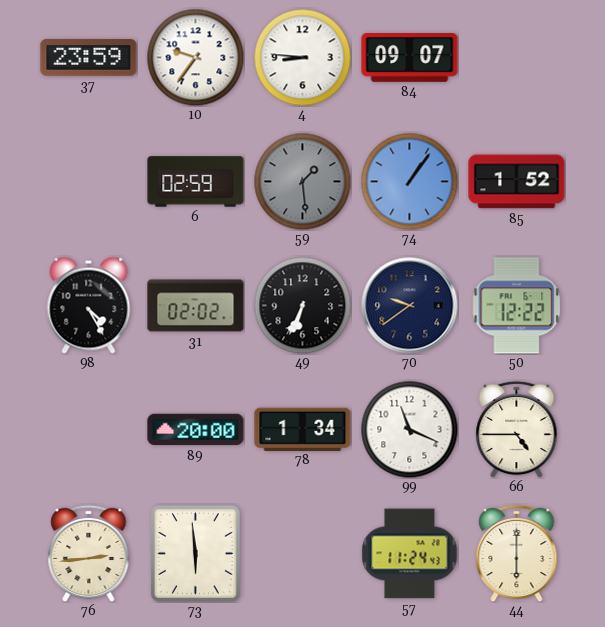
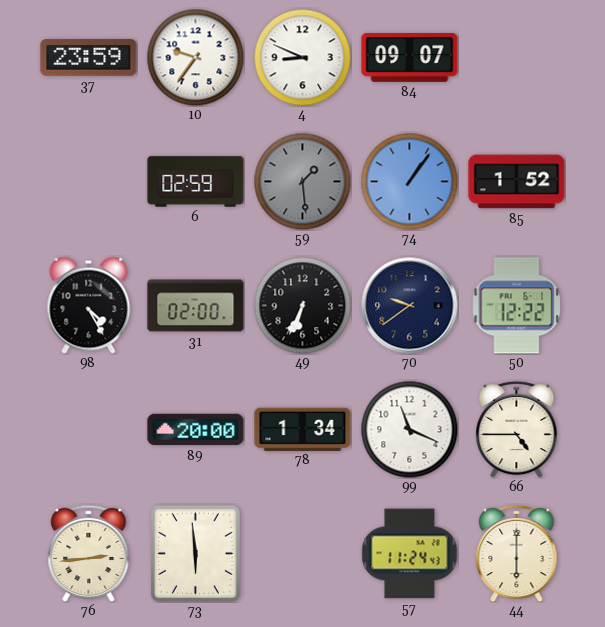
4: 8:46 -> 8:49 (302, 57)
31: 02:02 -> 02:00 (196, 306)
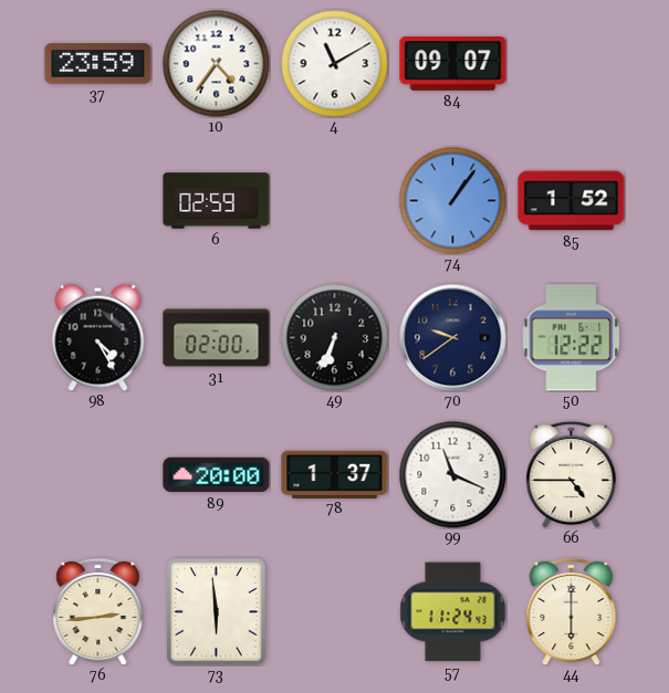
10: 9:36 -> 4:36 (216, 63)
4: 8:49 -> 11:10 (334, 63)
59: 1:29 -> none (302, 181)
78: 1:34 -> 1:37 (335, 474)
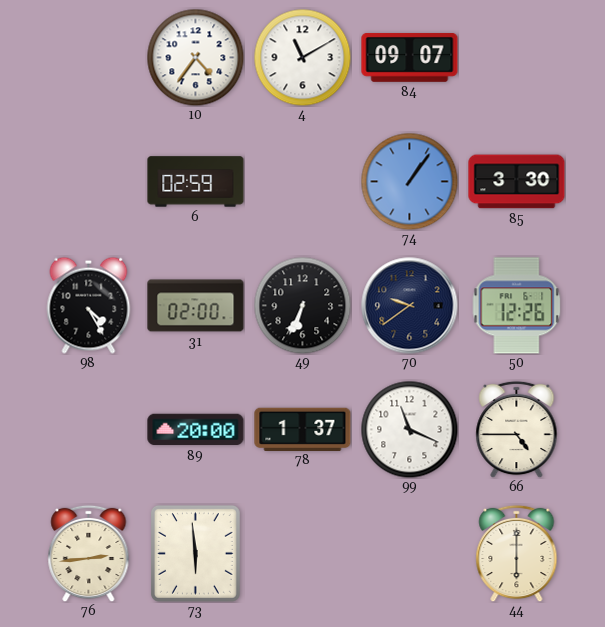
37: 23:59 -> none (98, 64)
85: 1:52 -> 3:30 (517, 182)
50: 12:22 -> 12:26 (517, 306)
57: 11:24 -> none (453, 612)
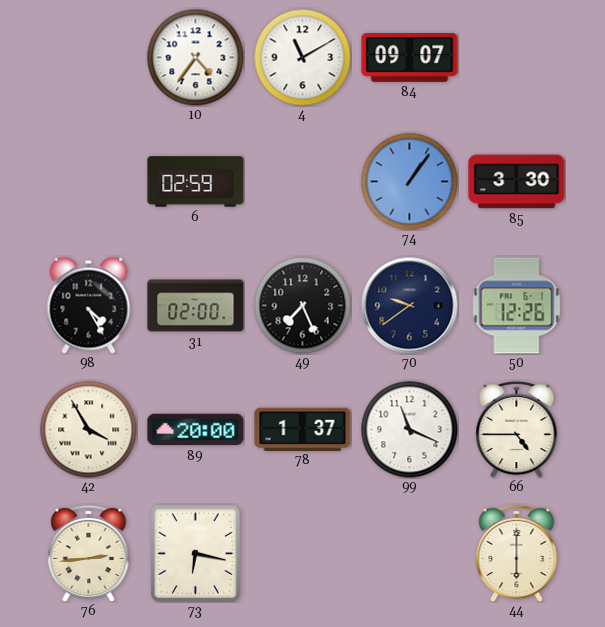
49: 6:34 -> 7:26 (302, 305)
42: none -> 3:55 (88, 429)
73: 5:59 -> 6:17 (195, 553)
